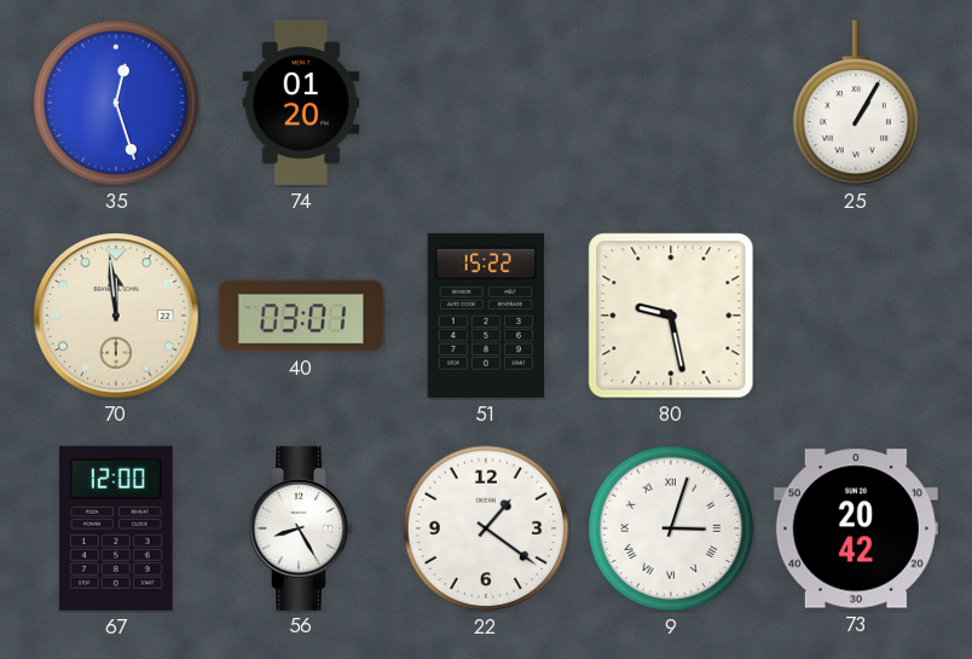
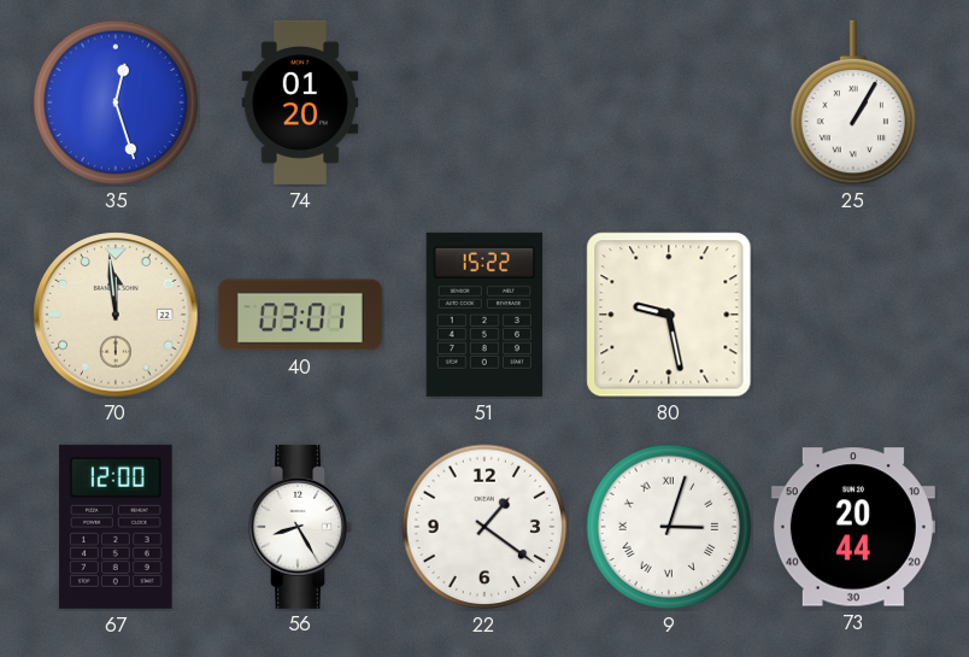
73: 20:42 -> 20:44 (853, 527)
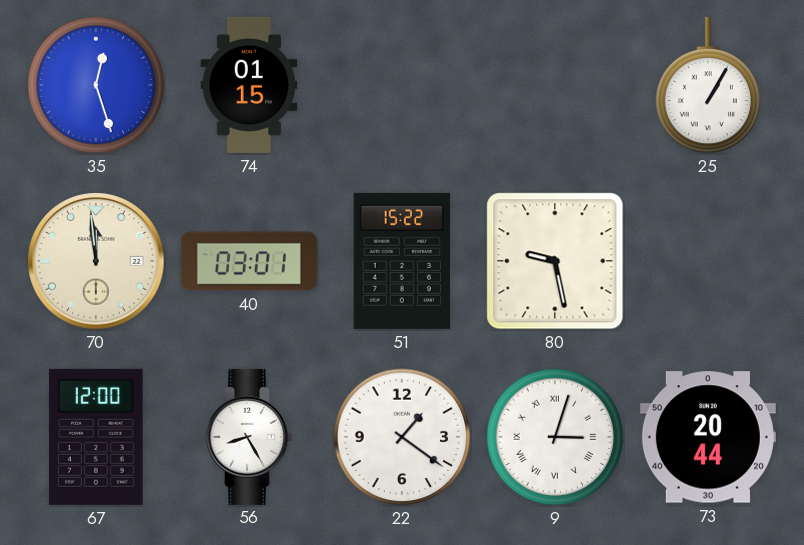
74: 01:20 -> 01:15 (249, 85)
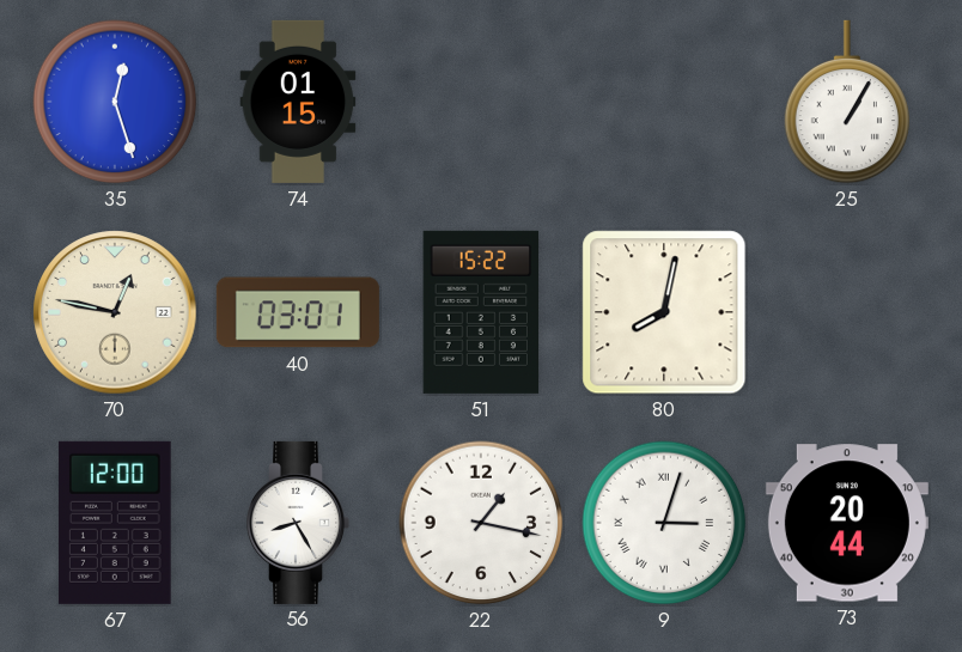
70: 11:59 -> 12:47 (115, 312)
80: 9:28 -> 8:02 (664, 312)
22: 1:21 -> 1:17 (481, 523)
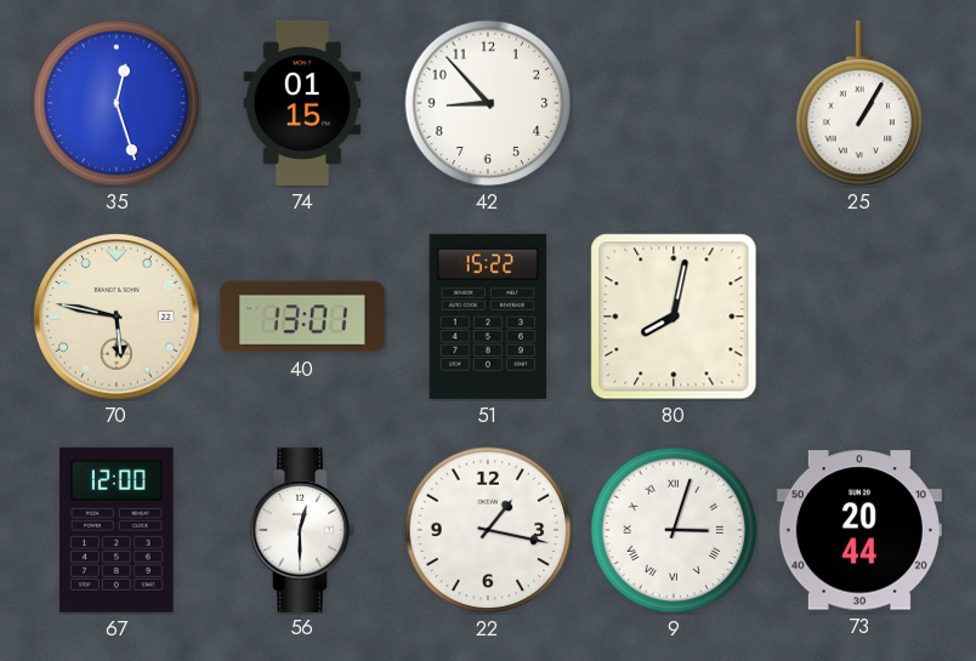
42: none -> 8:53 (488, 103)
70: 12:47 -> 5:47 (117, 317)
40: 03:01 -> 13:01 (302, 317)
56: 8:25 -> 12:30 (302, 530)
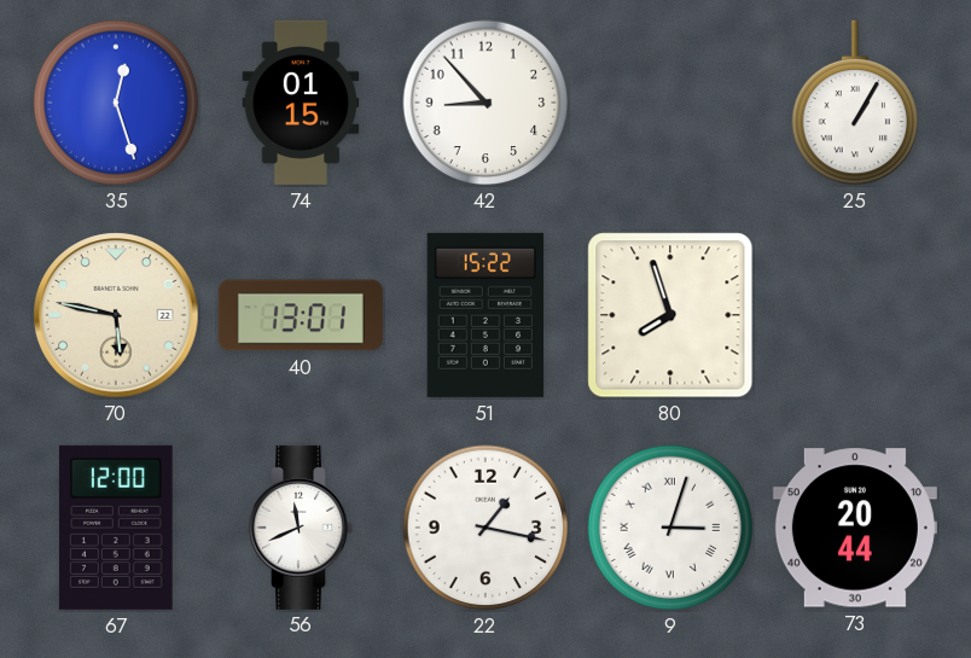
80: 8:02 -> 7:57 (670, 315)
56: 12:30 -> 11:41 (301, 528)
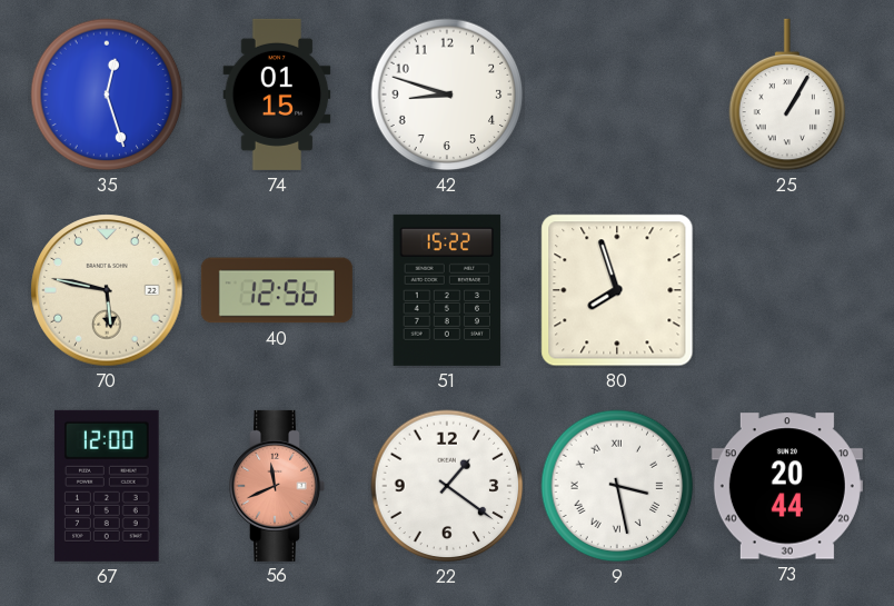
42: 8:53 -> 8:48 (447, 95)
40: 13:01 -> 12:56 (277, 290)
56 dial: white -> salmon (277, 486)
22: 1:17 -> 1:21 (447, 486)
9: 3:03 -> 3:28 (617, 486)
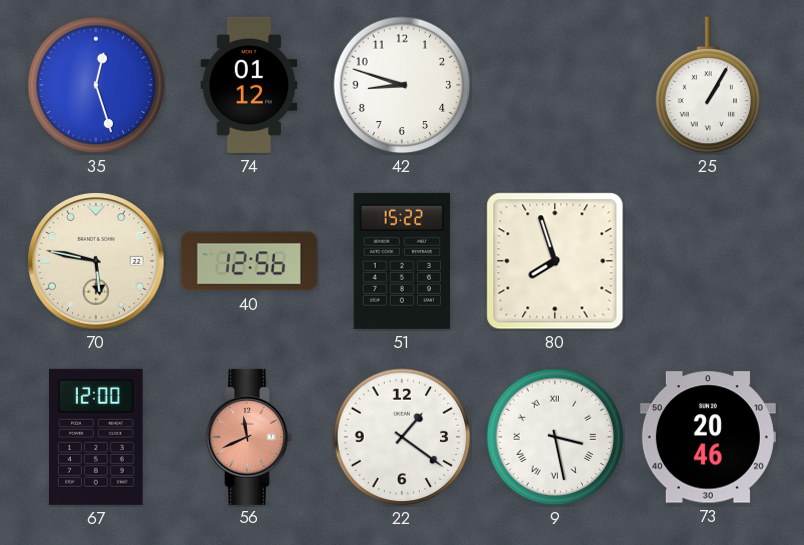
74: 01:15 -> 01:12 (249, 85)
73: 20:44 -> 20:46 (708, 437)
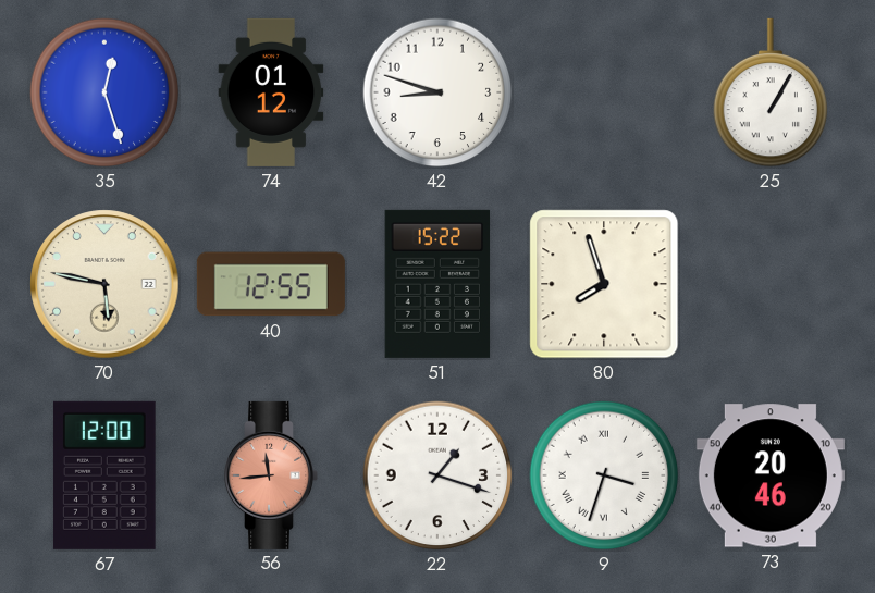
40: 12:56 -> 12:55 (271, 284)
56: 11:41 -> 11:44 (271, 475)
22: 1:21 -> 1:18 (437, 475)
9: 3:28 -> 3:33 (604, 475)
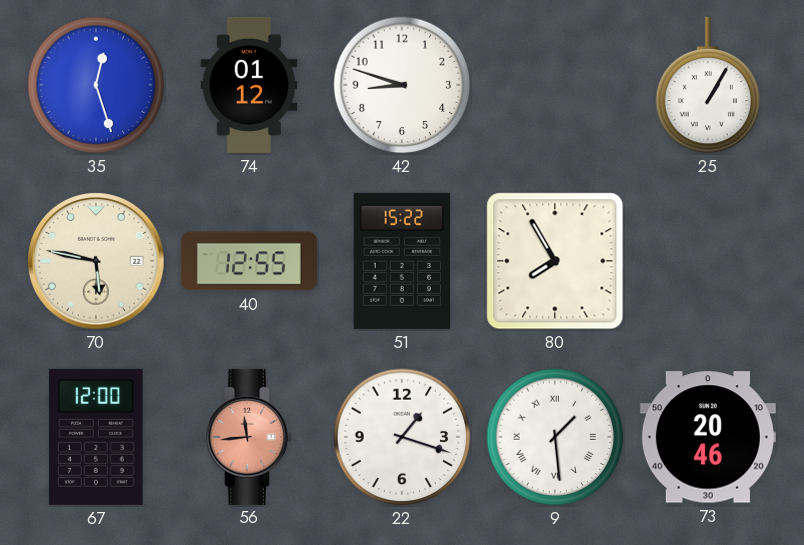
80: 7:57 -> 7:55 (555, 261)
9: 3:33 -> 1:29 (555, 437)
